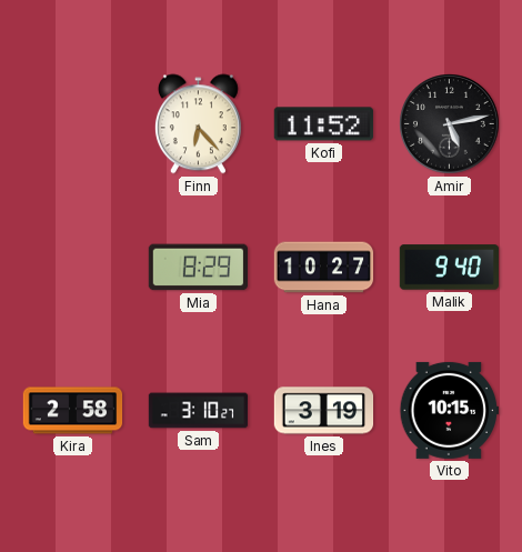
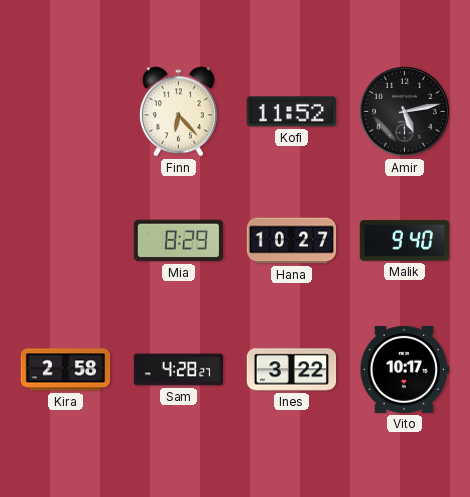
Sam: 3:10 -> 4:28 (179, 370)
Ines: 3:19 -> 3:22 (292, 370)
Vito: 10:15 -> 10:17 (404, 369)
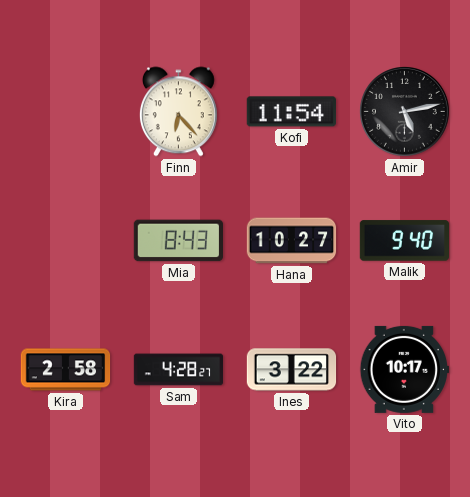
Kofi: 11:52 -> 11:54 (291, 112)
Mia: 8:29 -> 8:43 (178, 241)
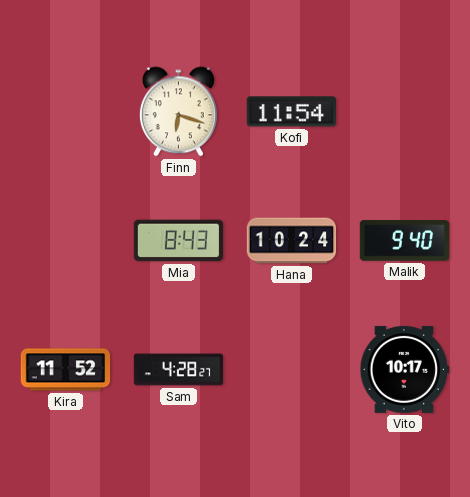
Finn: 6:23 -> 6:18 (178, 112)
Amir: 5:13 -> none (405, 112)
Hana: 10:27 -> 10:24 (292, 241)
Kira: 2:58 -> 11:52 (66, 370)
Ines: 3:22 -> none (292, 370)
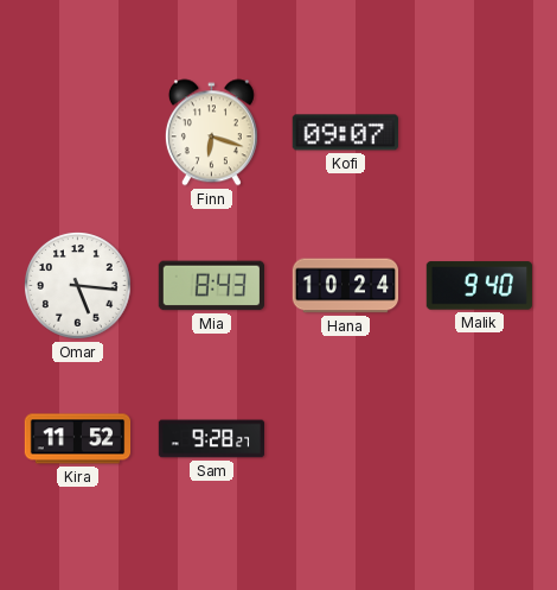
Kofi: 11:54 -> 09:07 (345, 133)
Omar: none -> 5:16 (78, 286)
Sam: 4:28 -> 9:28 (212, 439)
Vito: 10:17 -> none (404, 369)
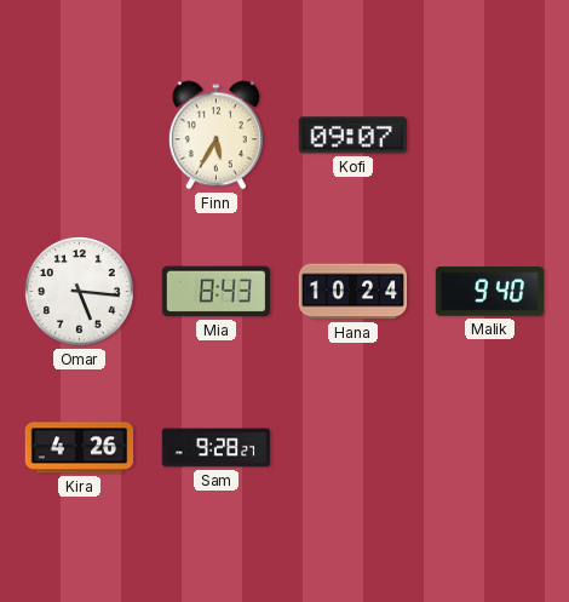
Finn: 6:18 -> 5:35 (215, 136)
Kira: 11:52 -> 4:26 (80, 448)
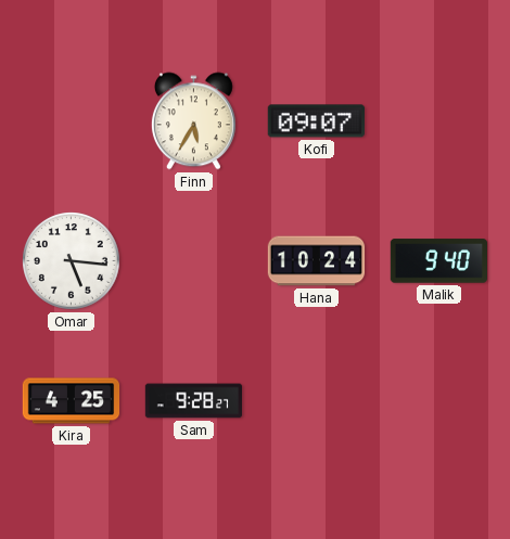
Mia: 8:43 -> none (215, 292)
Kira: 4:26 -> 4:25 (72, 401)
